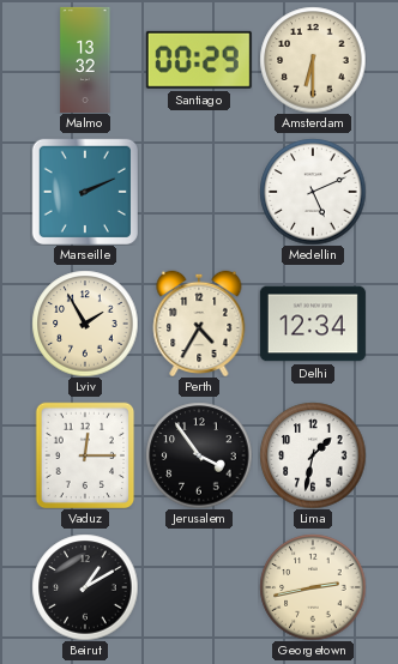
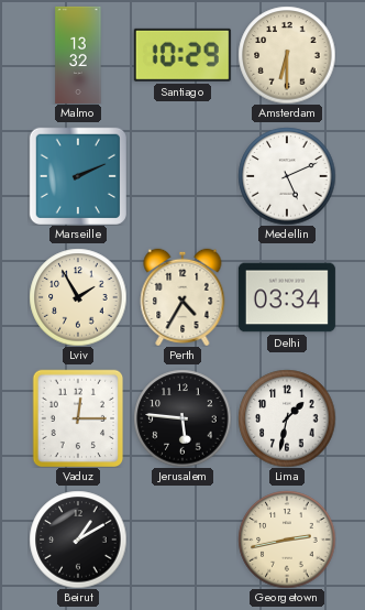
Santiago: 00:29 -> 10:29 (182, 55)
Delhi: 12:34 -> 03:34 (287, 297)
Jerusalem: 3:54 -> 5:46 (182, 418)
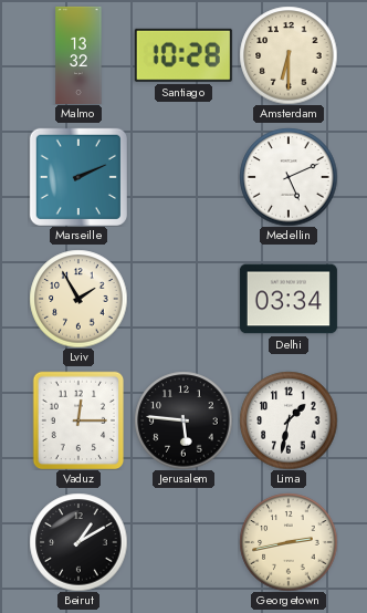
Santiago: 10:29 -> 10:28 (183, 55)
Perth: 4:35 -> none (182, 297)
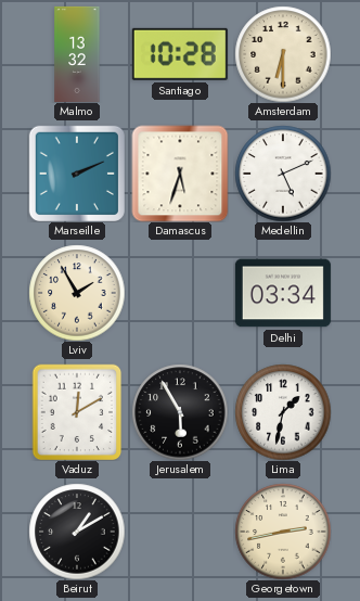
Damascus: none -> 5:33 (180, 174)
Vaduz: 12:15 -> 12:10 (77, 412)
Jerusalem: 5:46 -> 5:55 (180, 412)
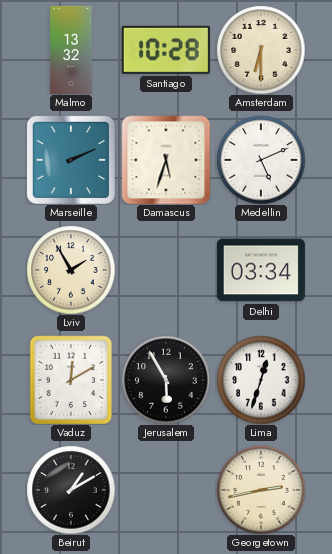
Lima: 1:32 -> 12:33 (261, 380)
